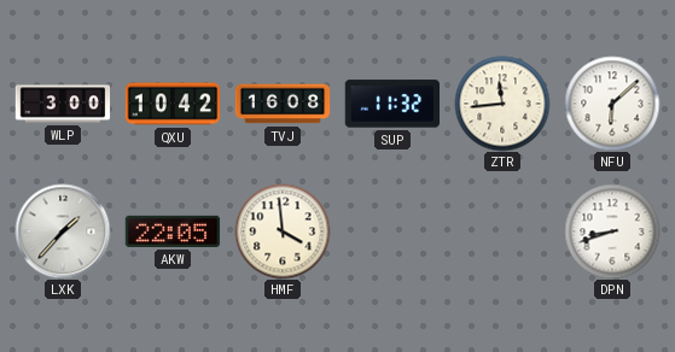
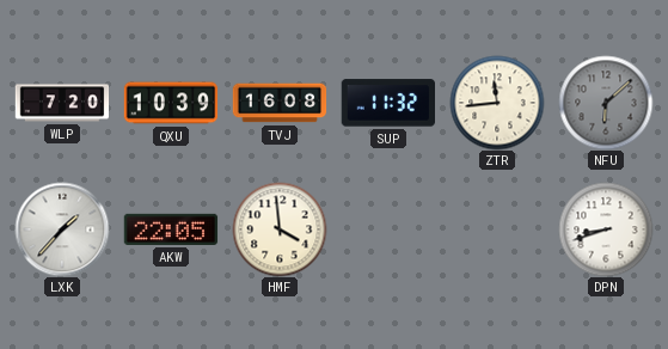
WLP: 3:00 -> 7:20 (62, 103)
QXU: 10:42 -> 10:39 (171, 103)
NFU dial: white -> grey (606, 103)
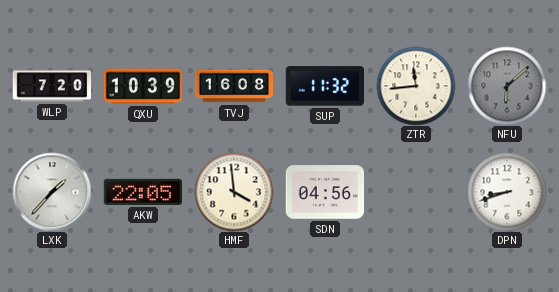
SDN: none -> 04:56 (325, 192)
